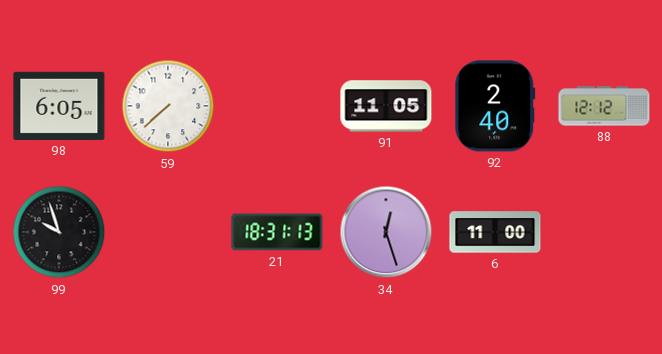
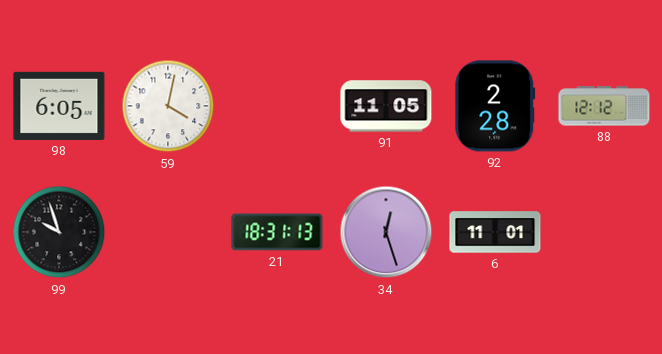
59: 7:38 -> 4:02 (168, 106)
92: 2:40 -> 2:28 (495, 106)
6: 11:00 -> 11:01 (495, 232)
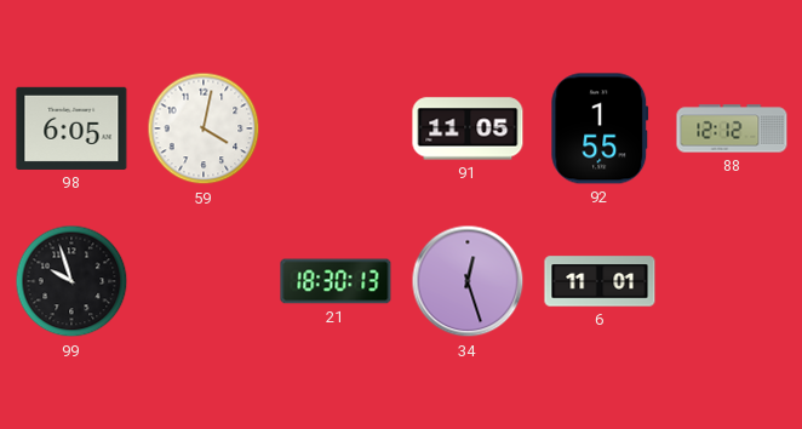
92: 2:28 -> 1:55 (600, 128)
21: 18:31 -> 18:30 (336, 281)
